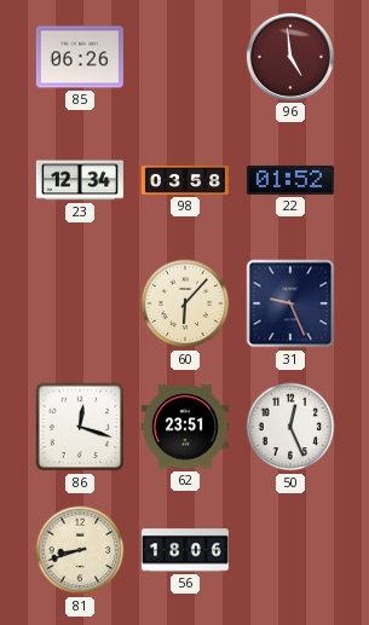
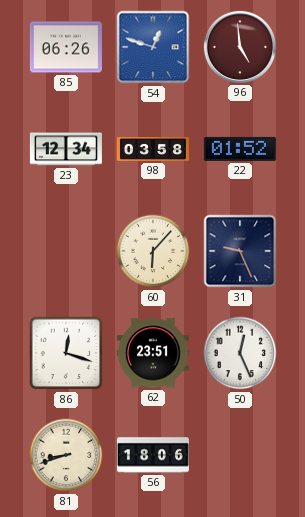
54: none -> 12:48 (153, 47)
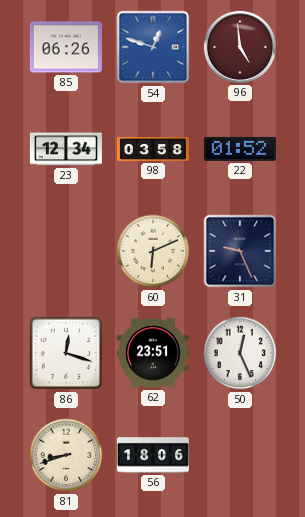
60: 6:07 -> 6:11 (153, 251)
